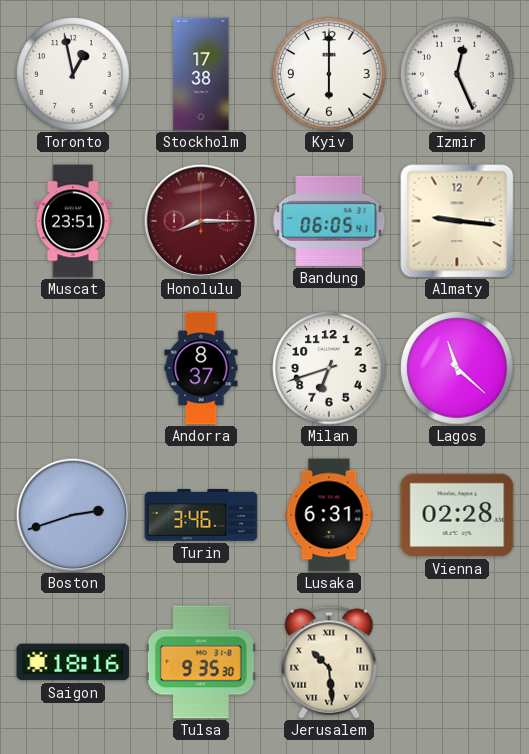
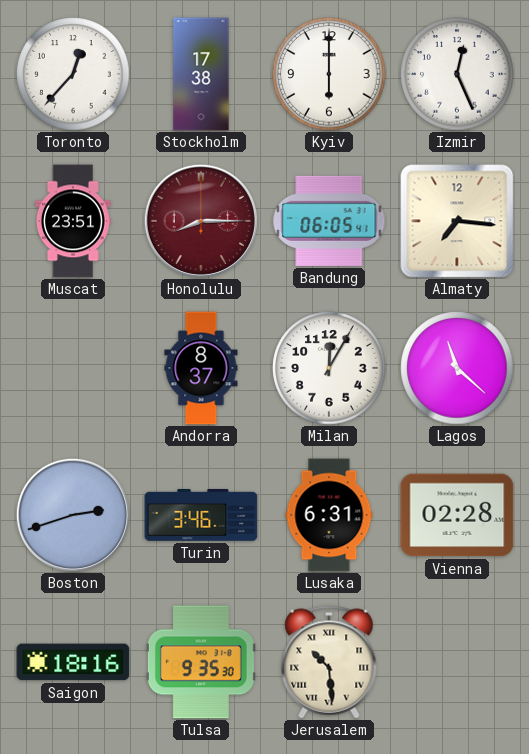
Toronto: 12:58 -> 12:37 (73, 74)
Almaty: 9:16 -> 7:16 (457, 221)
Milan: 6:42 -> 12:05 (329, 368)
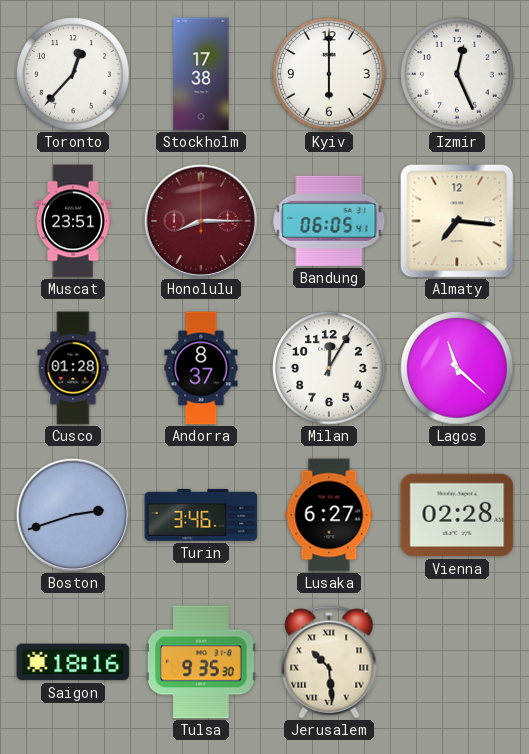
Cusco: none -> 01:28 (73, 368)
Lusaka: 6:31 -> 6:27 (329, 515)
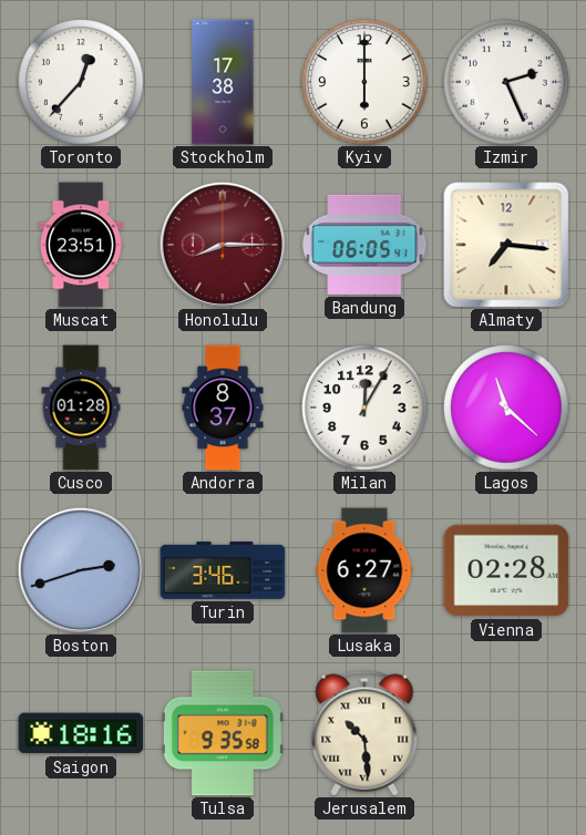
Izmir: 12:26 -> 2:26 (506, 82)
Tulsa: 9:35:30 -> 9:35:58 (223, 733)
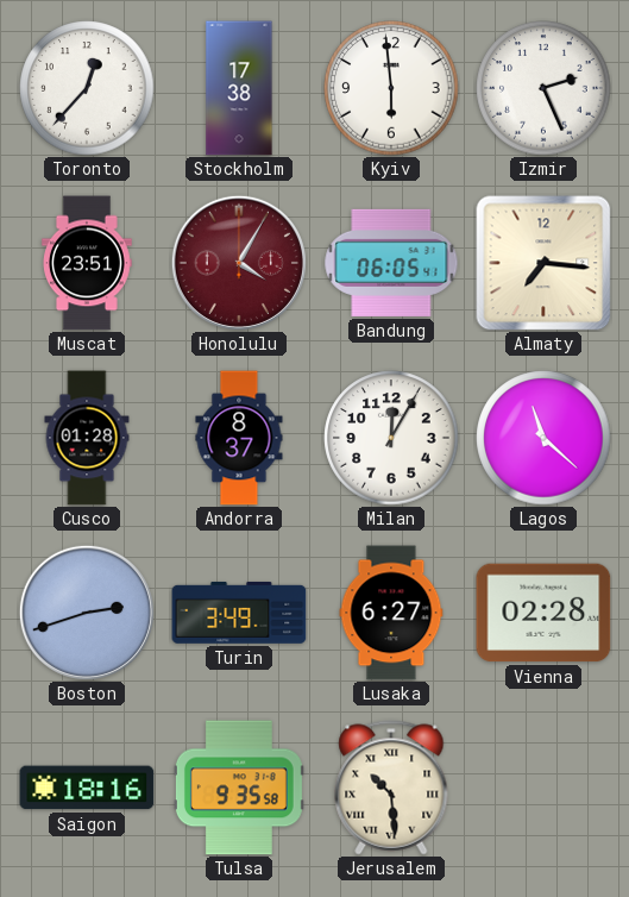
Kyiv: 6:00 -> 5:59 (391, 88)
Honolulu: 8:15 -> 4:05 (239, 263)
Turin: 3:46 -> 3:49 (239, 613)
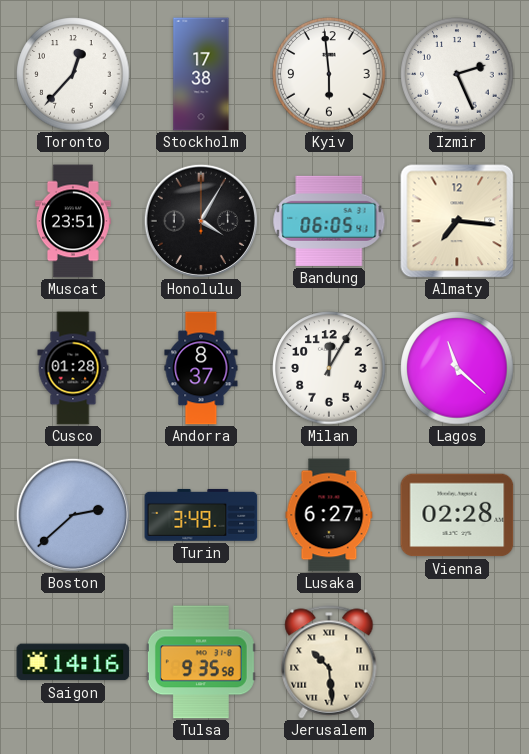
Honolulu dial: burgundy -> black (201, 221)
Boston: 2:42 -> 2:38 (73, 515)
Saigon: 18:16 -> 14:16 (73, 662)
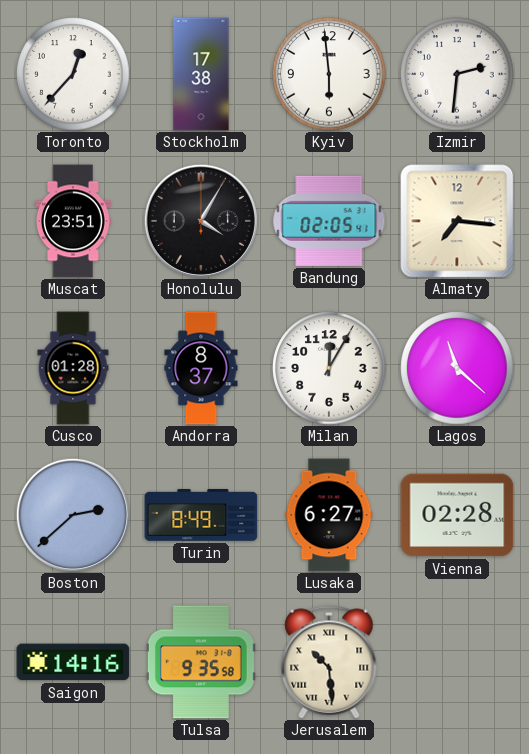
Izmir: 2:26 -> 2:31 (457, 74)
Bandung: 06:05 -> 02:05 (329, 221)
Turin: 3:49 -> 8:49 (201, 515)
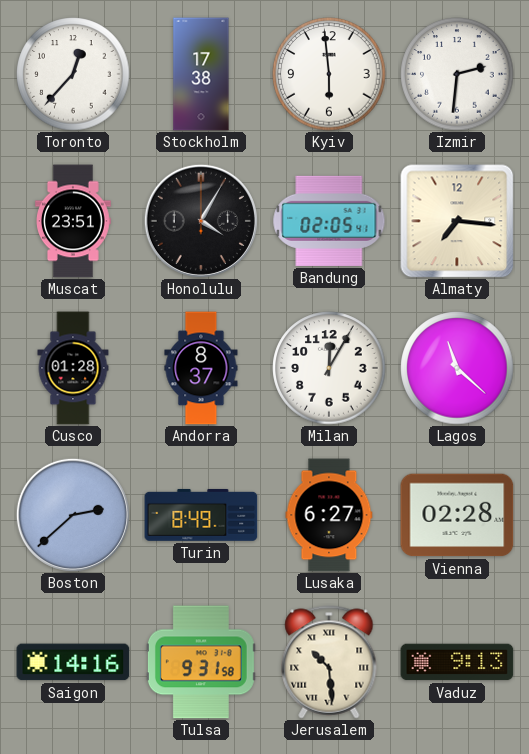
Tulsa: 9:35 -> 9:31 (201, 662)
Vaduz: none -> 9:13 (457, 662)
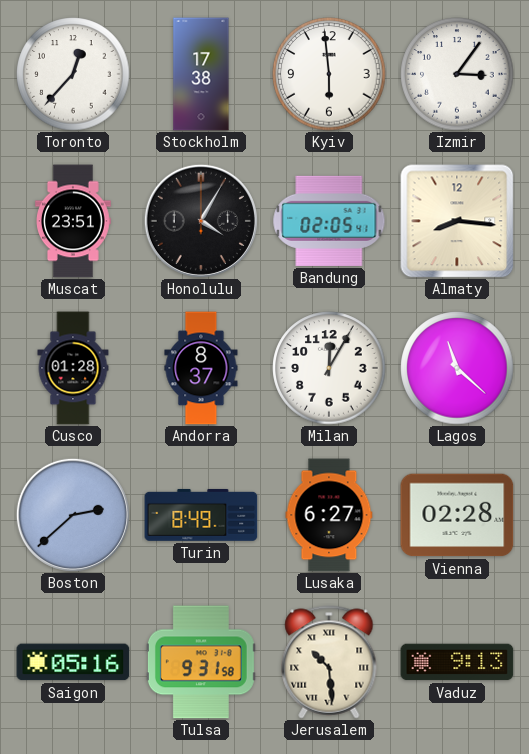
Izmir: 2:31 -> 3:06 (457, 74)
Almaty: 7:16 -> 8:16 (457, 221)
Saigon: 14:16 -> 05:16 (73, 662)
